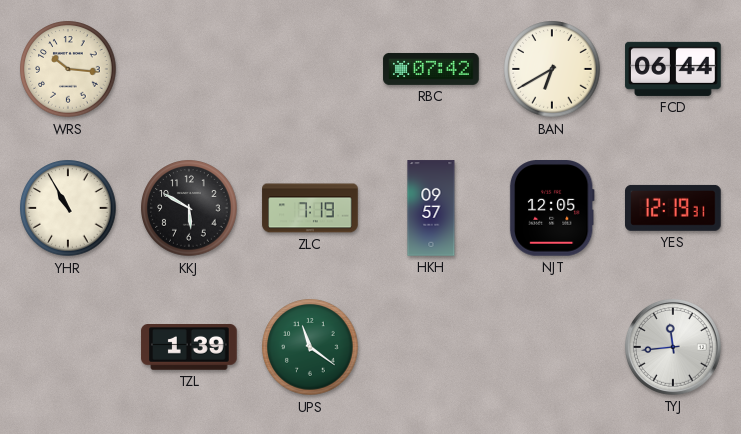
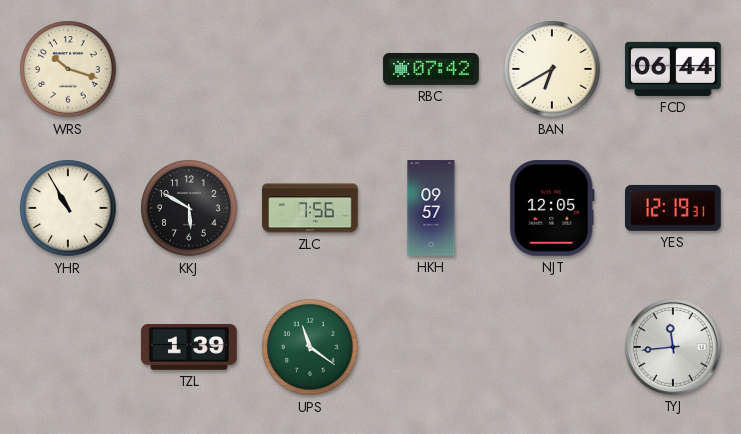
WRS: 10:16 -> 10:18 (68, 69)
ZLC: 7:19 -> 7:56 (310, 208)
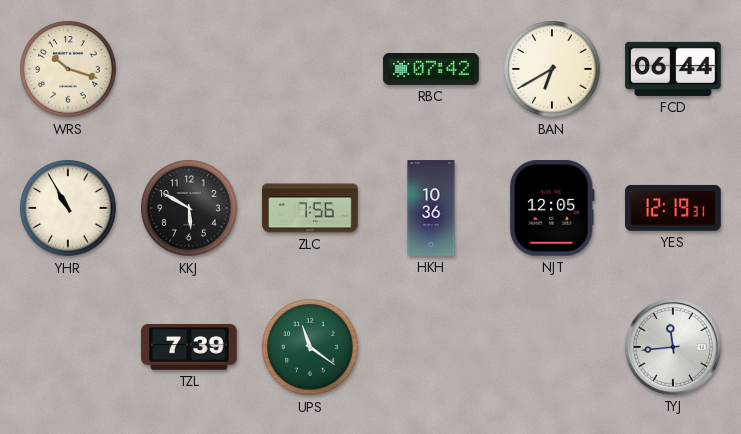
HKH: 09:57 -> 10:36 (431, 208)
TZL: 1:39 -> 7:39 (189, 348)
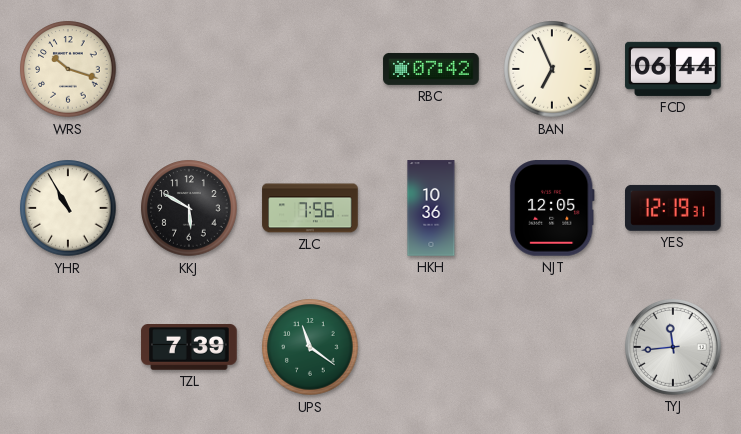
BAN: 6:40 -> 6:56 (552, 69)
